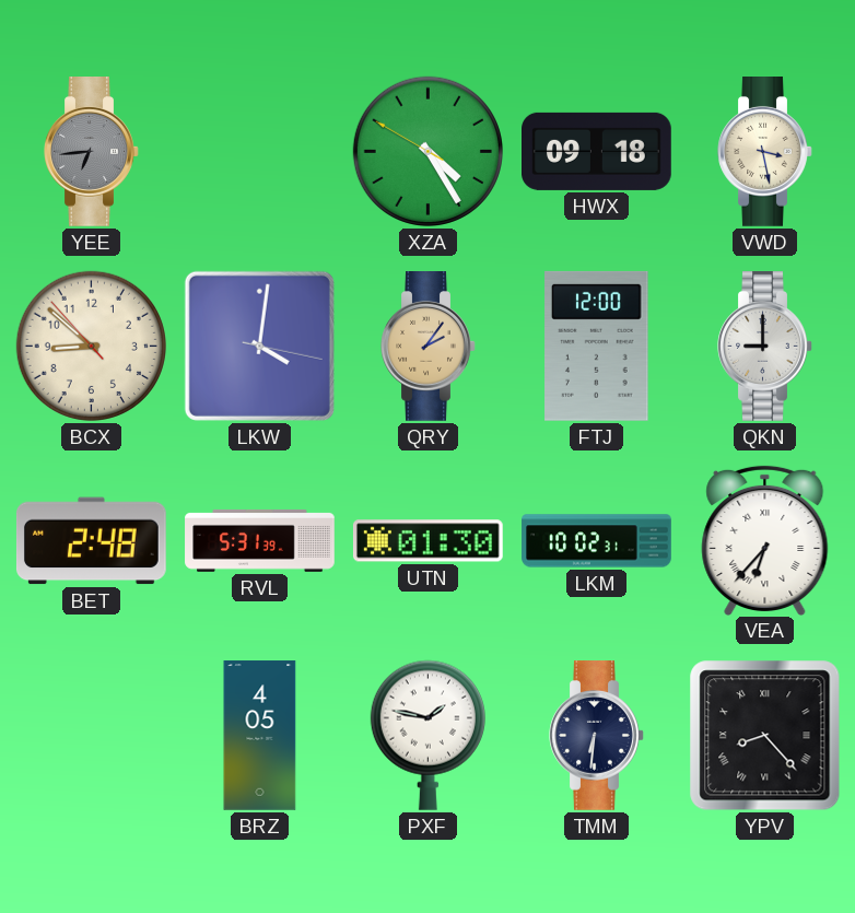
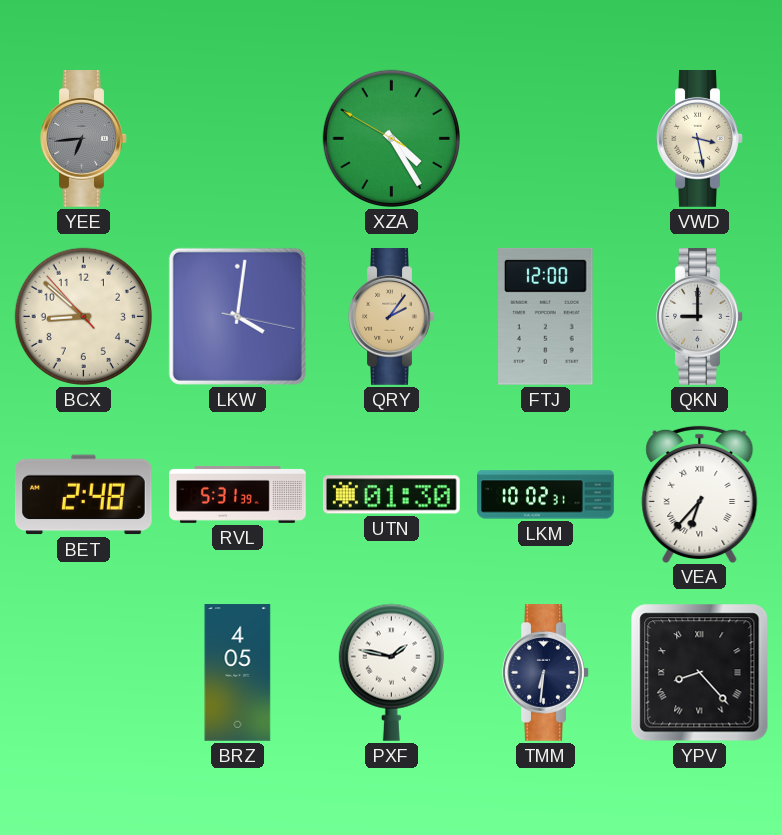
HWX: 09:18 -> none (597, 151)
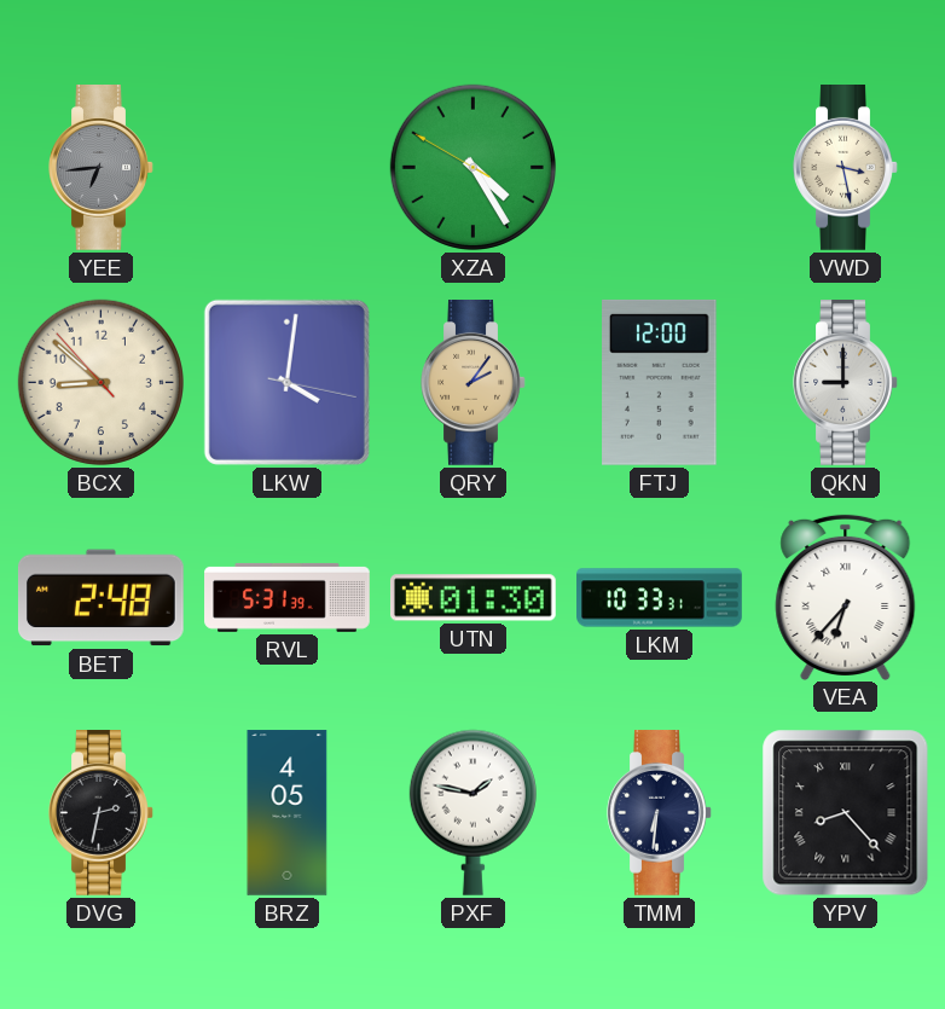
LKM: 10:02 -> 10:33 (660, 598)
DVG: none -> 2:32 (102, 813)
